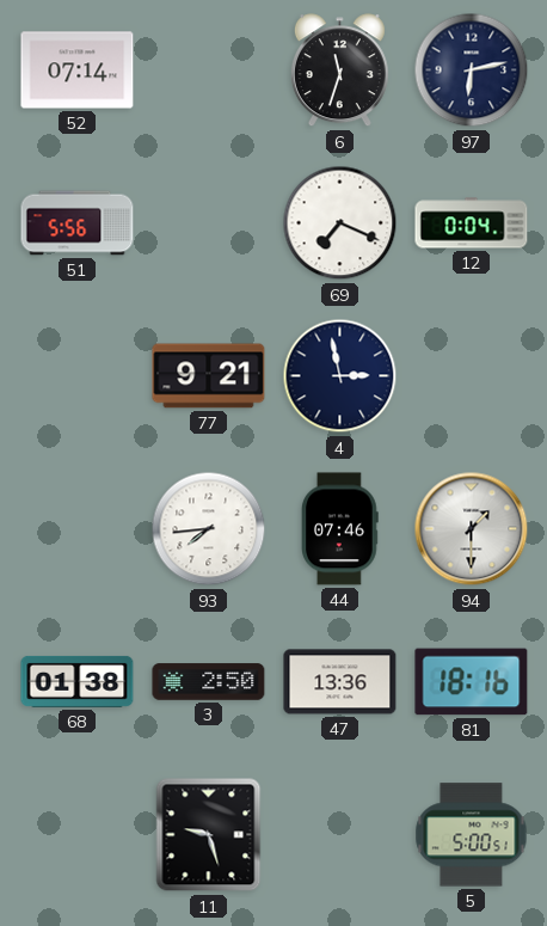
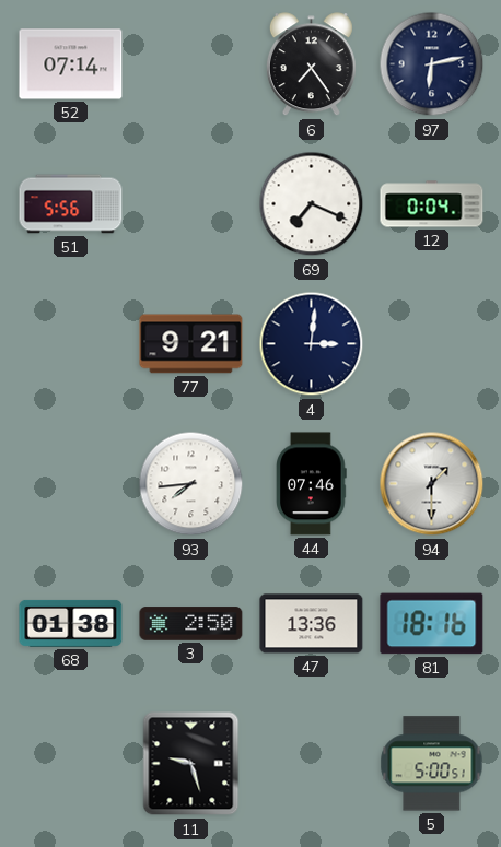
6: 11:33 -> 7:24 (311, 64)
4: 2:58 -> 3:01 (312, 344)
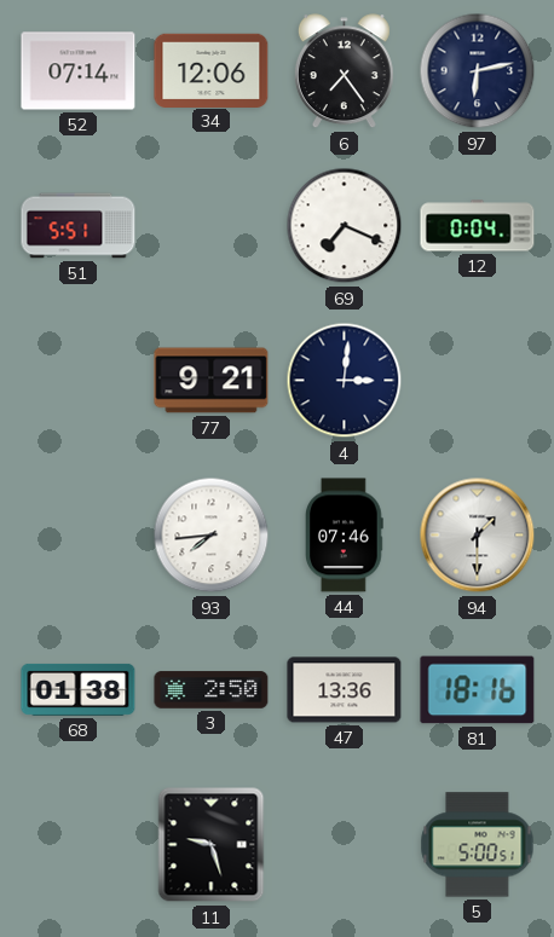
34: none -> 12:06 (212, 70)
51: 5:56 -> 5:51 (79, 226)
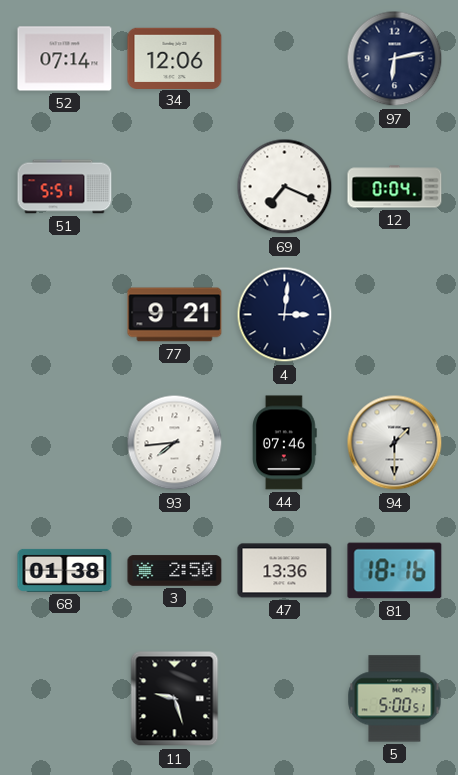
6: 7:24 -> none (344, 71)
